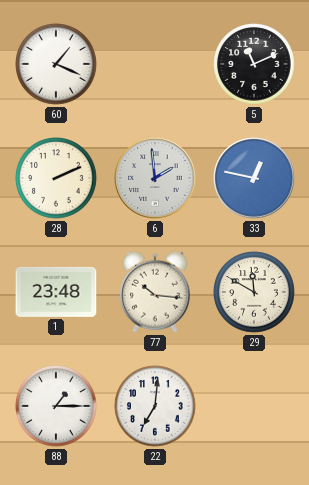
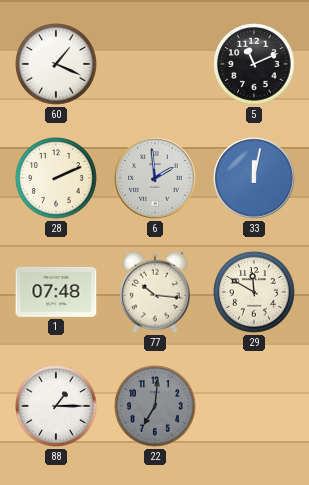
33: 12:47 -> 12:02 (254, 178)
1: 23:48 -> 07:48 (56, 292)
22 dial: white -> grey (155, 406)
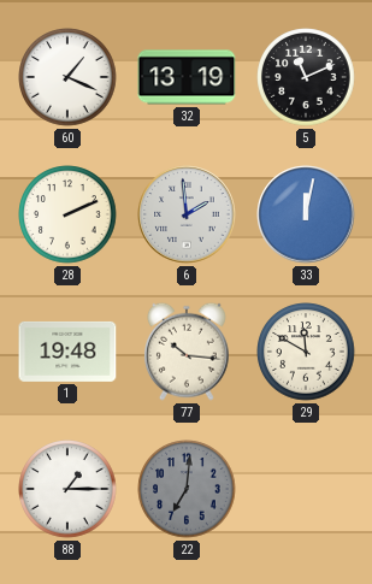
32: none -> 13:19 (187, 77)
1: 07:48 -> 19:48 (67, 352)
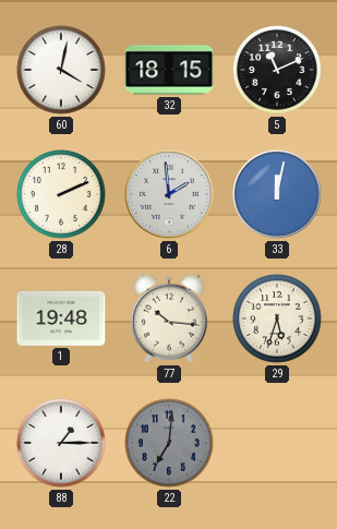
60: 1:19 -> 4:02 (61, 70)
32: 13:19 -> 18:15 (169, 70)
29: 11:50 -> 5:33 (277, 318)
